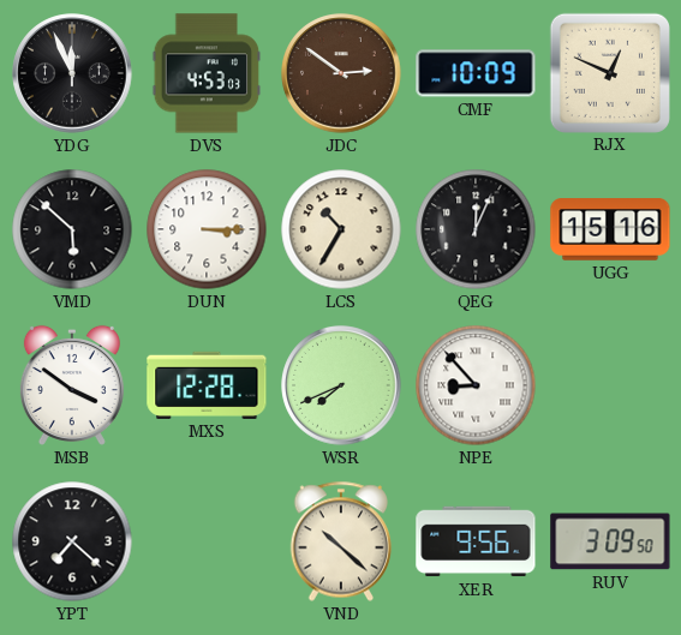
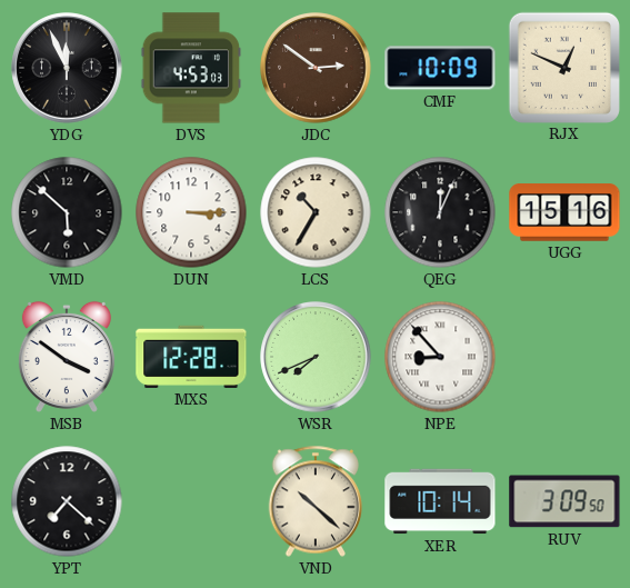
XER: 9:56 -> 10:14 (440, 501)
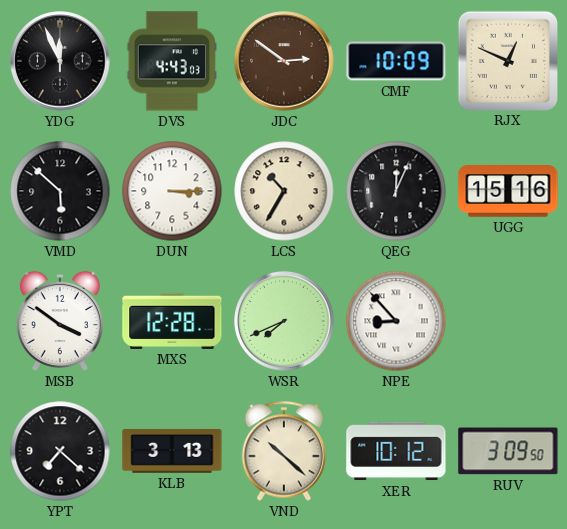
DVS: 4:53 -> 4:43 (172, 61)
KLB: none -> 3:13 (172, 451)
XER: 10:14 -> 10:12 (396, 451)
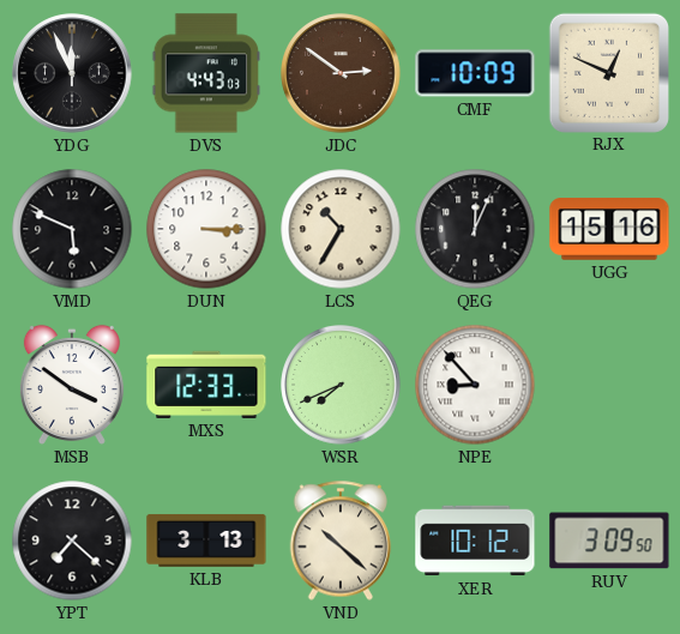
VMD: 5:52 -> 5:49 (72, 229)
MXS: 12:28 -> 12:33 (206, 385)
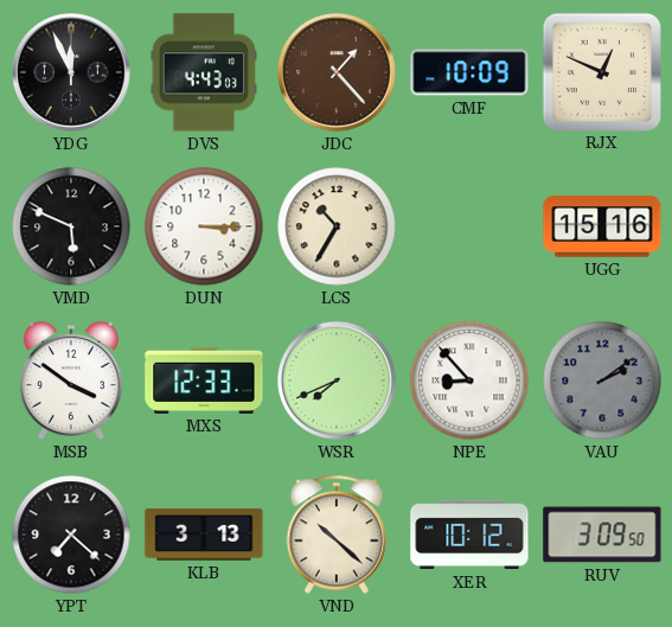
JDC: 2:51 -> 1:23 (337, 72)
QEG: 12:04 -> none (475, 229)
VAU: none -> 2:09 (602, 380)
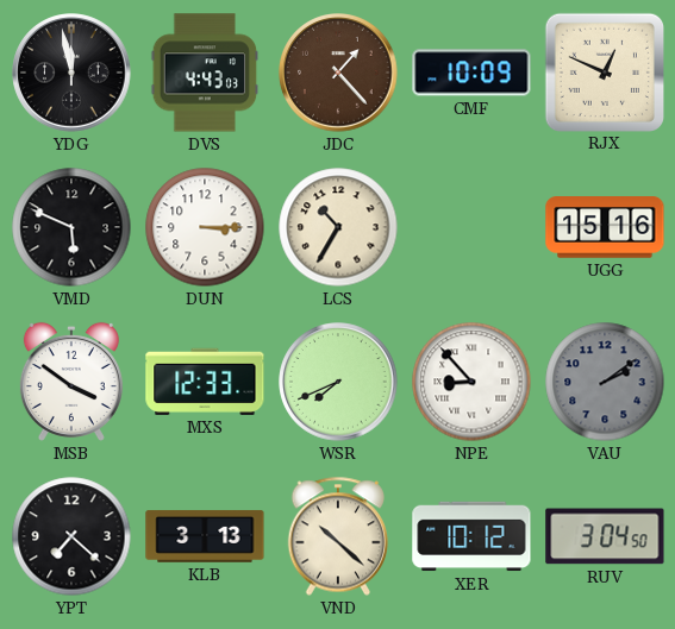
YDG: 11:56 -> 11:58 (71, 73)
RUV: 3:09 -> 3:04 (605, 536)
